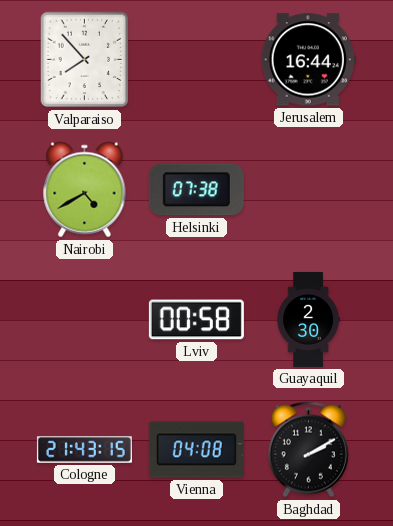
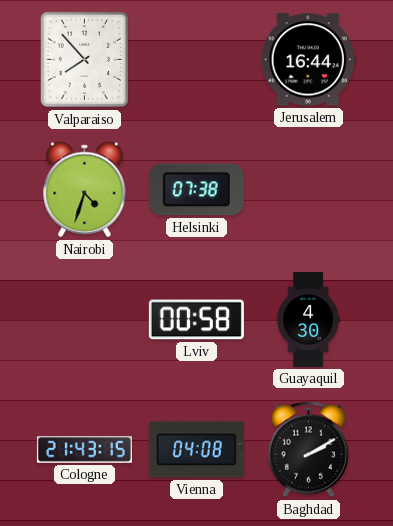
Nairobi: 4:40 -> 4:33 (85, 190)
Guayaquil: 2:30 -> 4:30 (308, 319)
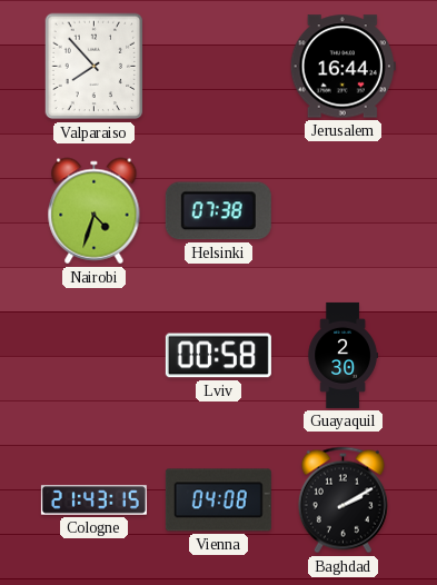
Guayaquil: 4:30 -> 2:30 (342, 355)
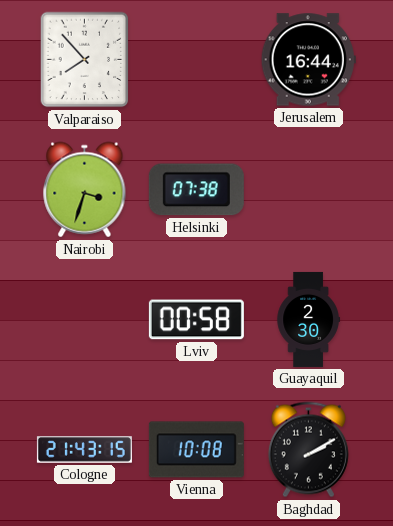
Nairobi: 4:33 -> 3:33 (85, 190)
Vienna: 04:08 -> 10:08 (196, 450)
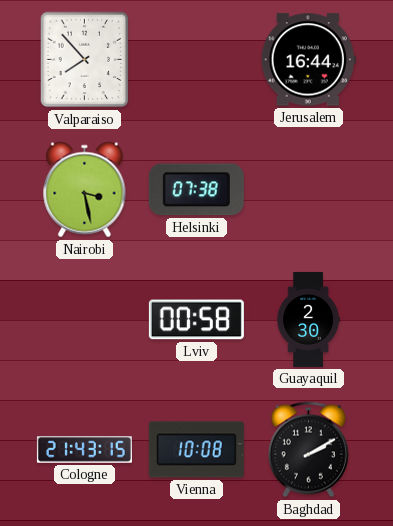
Nairobi: 3:33 -> 3:28 (85, 190)
